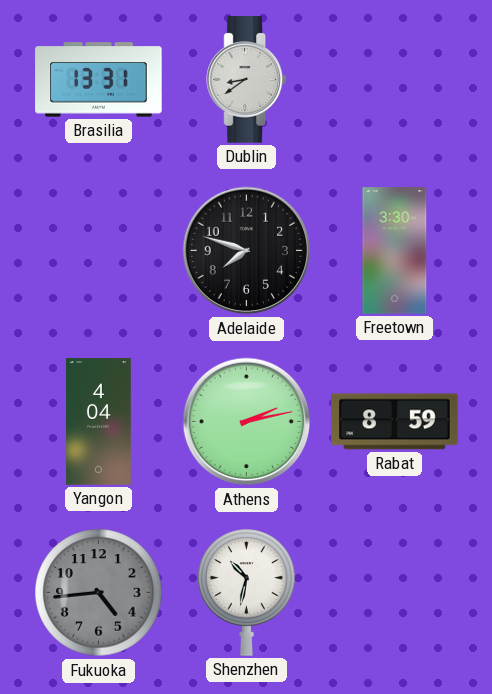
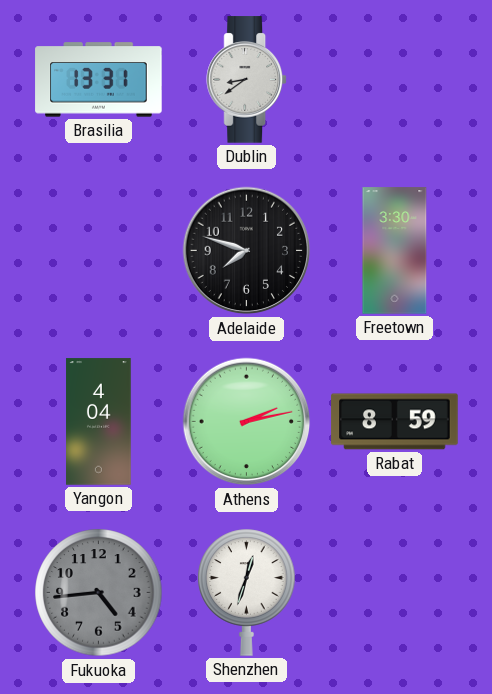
Shenzhen: 10:32 -> 12:33 (247, 592)
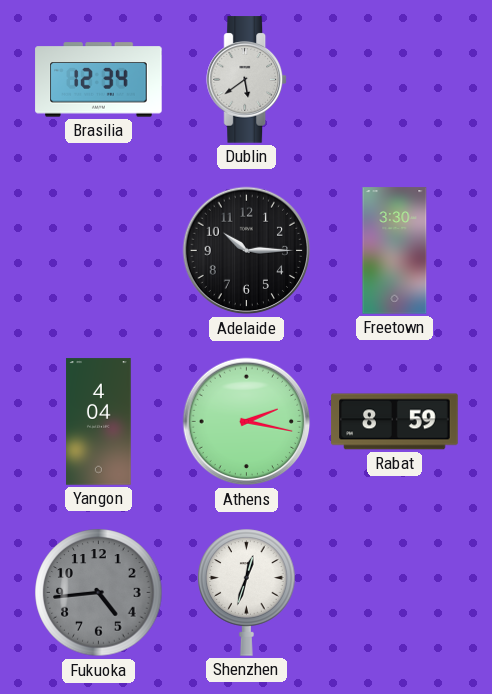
Brasilia: 13:31 -> 12:34 (99, 80)
Dublin: 8:39 -> 5:39 (247, 80)
Adelaide: 7:48 -> 10:15 (247, 251)
Athens: 2:13 -> 2:17 (247, 422)
